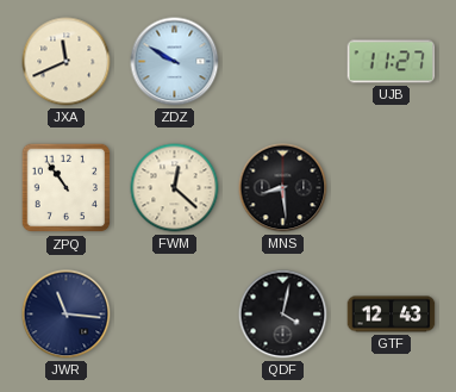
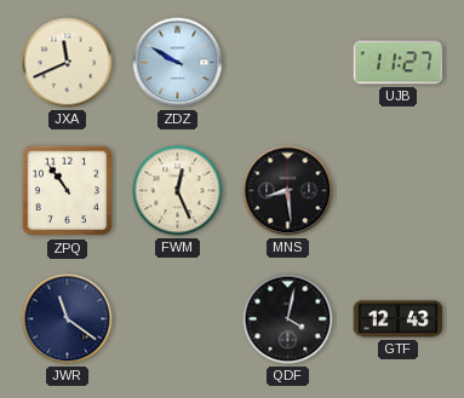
FWM: 12:22 -> 12:26 (178, 191)
JWR: 11:16 -> 11:21 (68, 319)
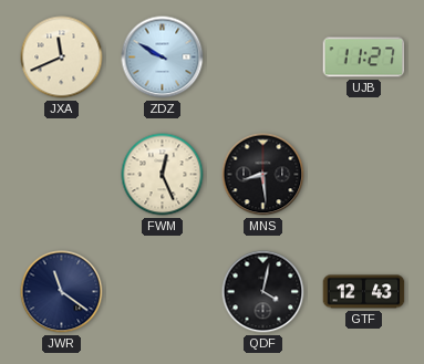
ZPQ: 10:54 -> none (68, 191)
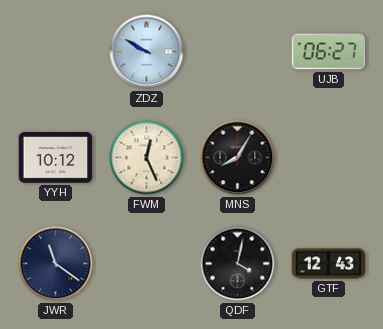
JXA: 11:41 -> none (62, 58)
UJB: 11:27 -> 06:27 (329, 52)
YYH: none -> 10:12 (56, 158)
MNS: 8:29 -> 8:05 (238, 158)
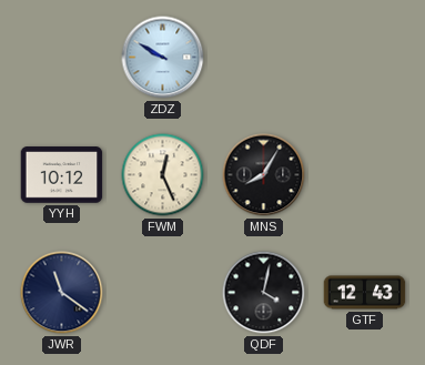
UJB: 06:27 -> none (329, 52)
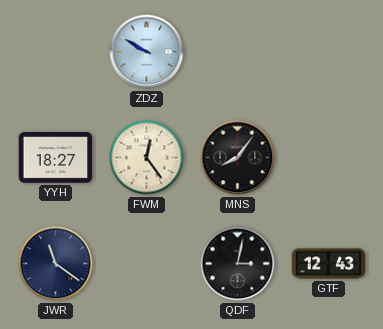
YYH: 10:12 -> 18:27 (56, 158)
FWM: 12:26 -> 12:24 (147, 158)
MNS: 8:05 -> 8:06 (238, 158)
QDF: 4:02 -> 3:02 (238, 264)
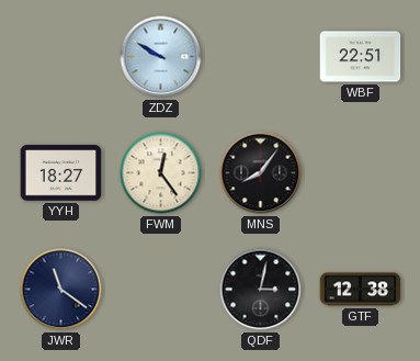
WBF: none -> 22:51 (361, 57)
GTF: 12:43 -> 12:38 (361, 290)
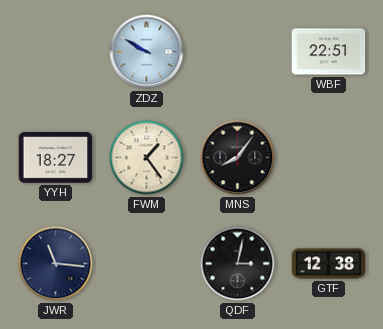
FWM: 12:24 -> 1:24 (147, 158)
JWR: 11:21 -> 11:16 (56, 264)
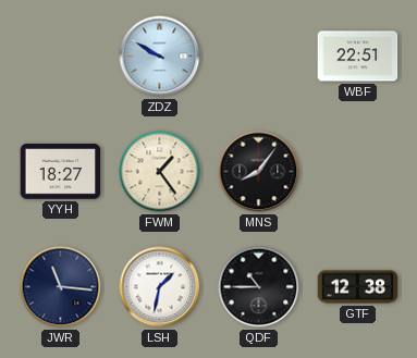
LSH: none -> 1:32 (160, 287)
QDF: 3:02 -> 10:45 (259, 287)
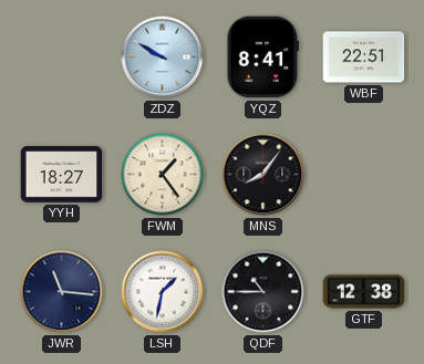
YQZ: none -> 8:41 (262, 58)
